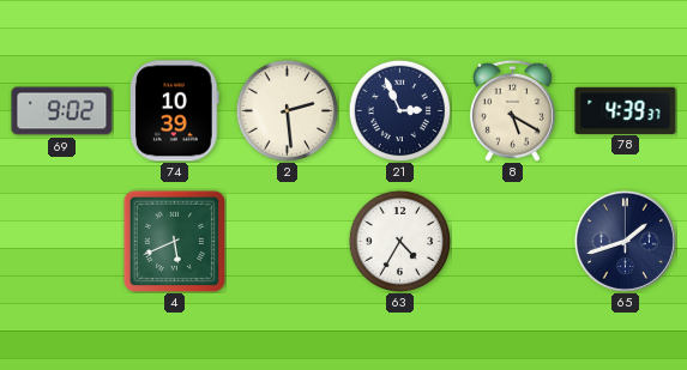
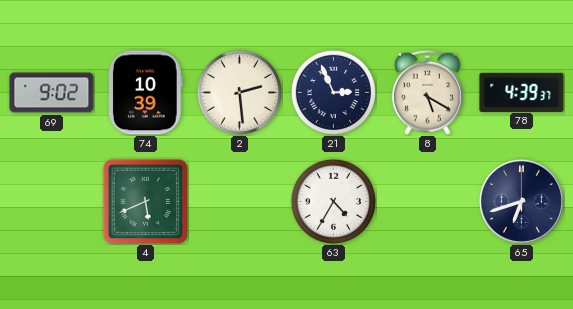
65: 1:42 -> 6:42 (521, 201)
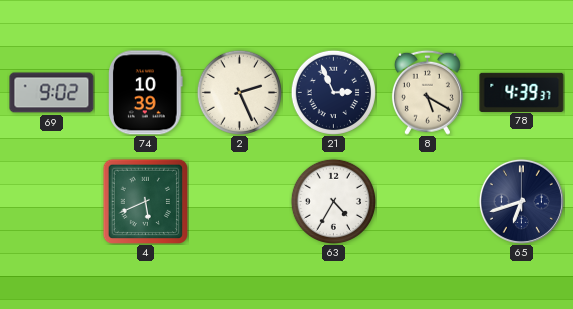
2: 2:29 -> 2:26 (239, 92)
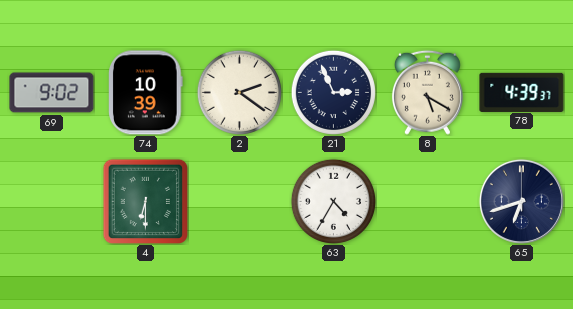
2: 2:26 -> 2:21 (239, 92)
4: 5:41 -> 6:30 (145, 201)
